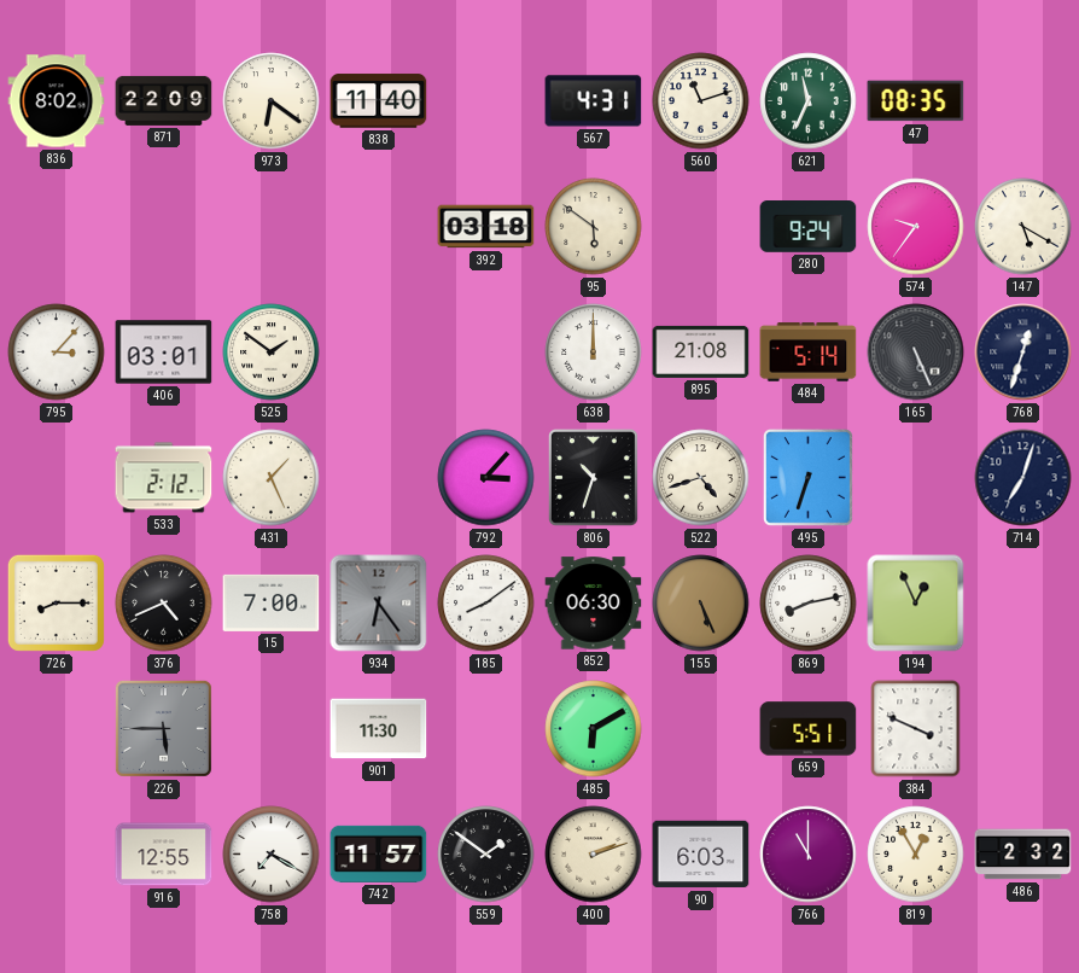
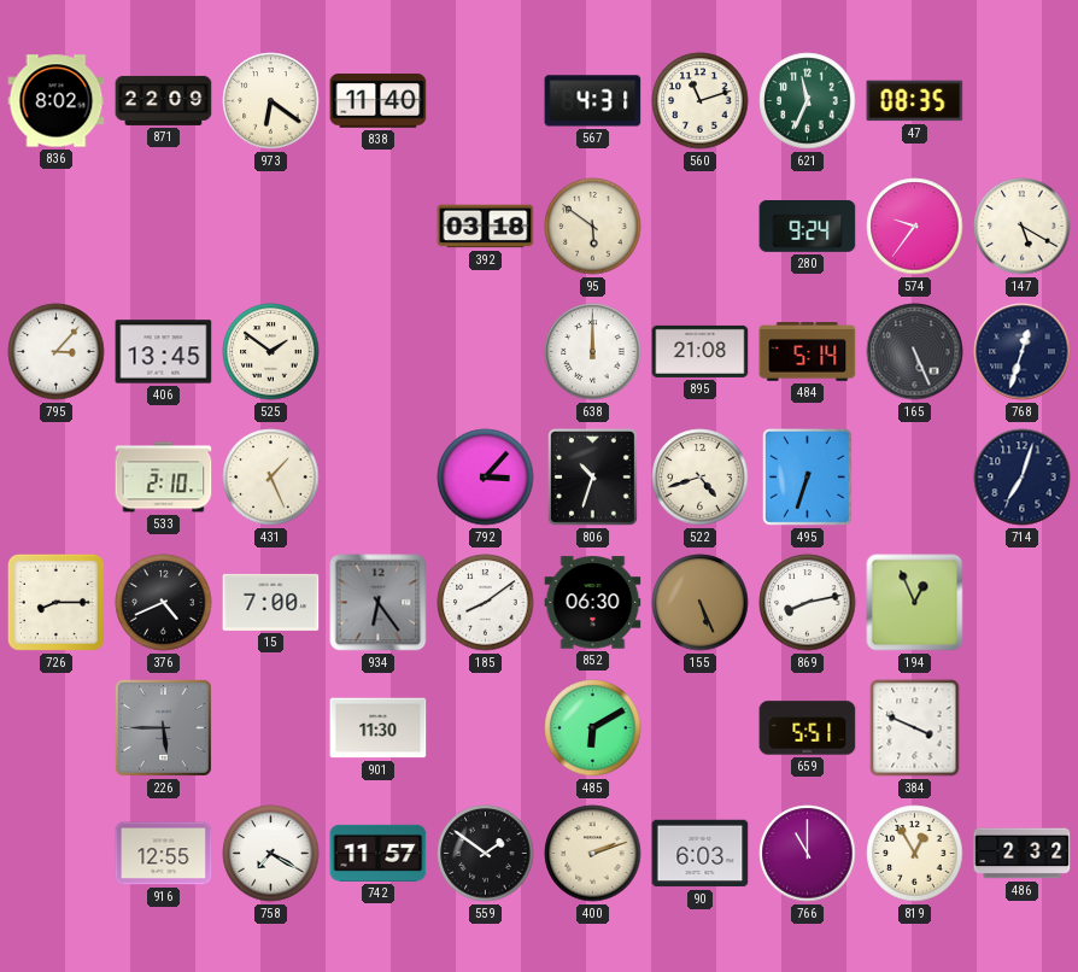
406: 03:01 -> 13:45 (164, 352)
533: 2:12 -> 2:10 (164, 478)
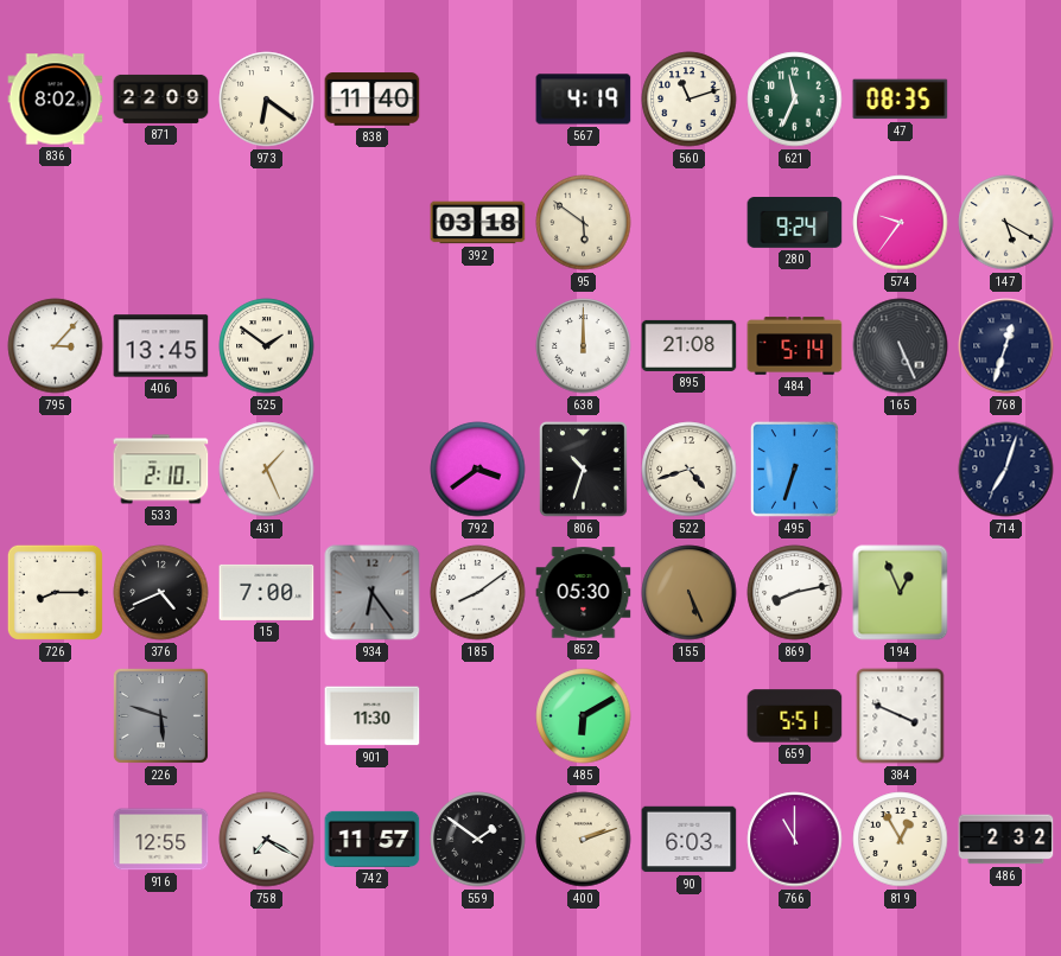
567: 4:31 -> 4:19 (584, 100)
792: 3:07 -> 3:39 (478, 470)
852: 06:30 -> 05:30 (584, 593)
226: 5:45 -> 5:48 (160, 715)
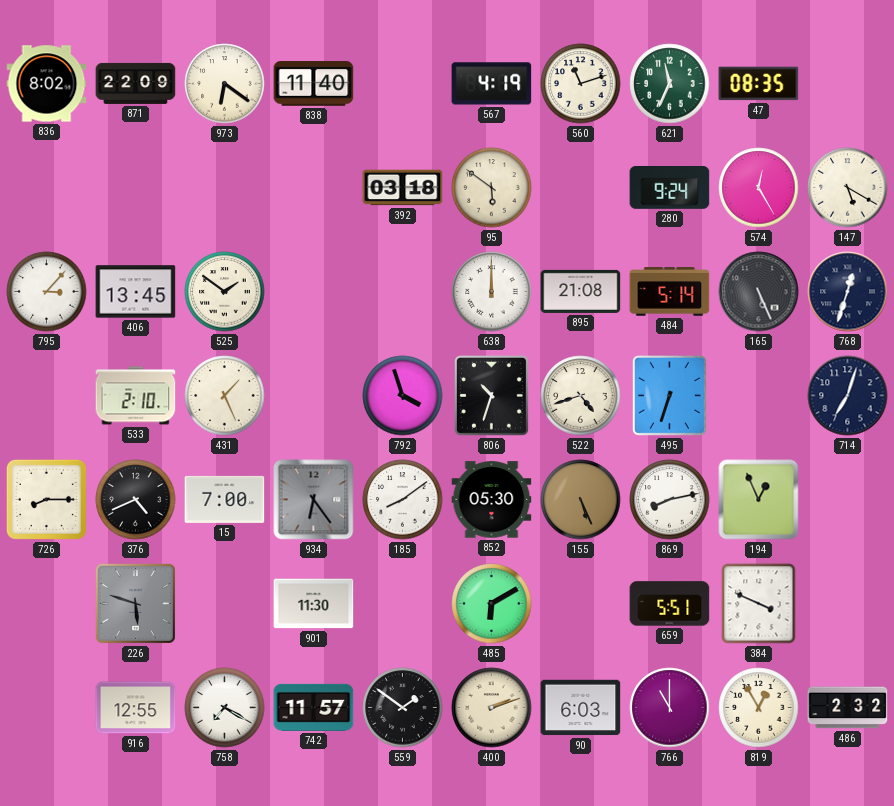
574: 9:36 -> 12:25 (759, 188)
792: 3:39 -> 3:57 (403, 396)
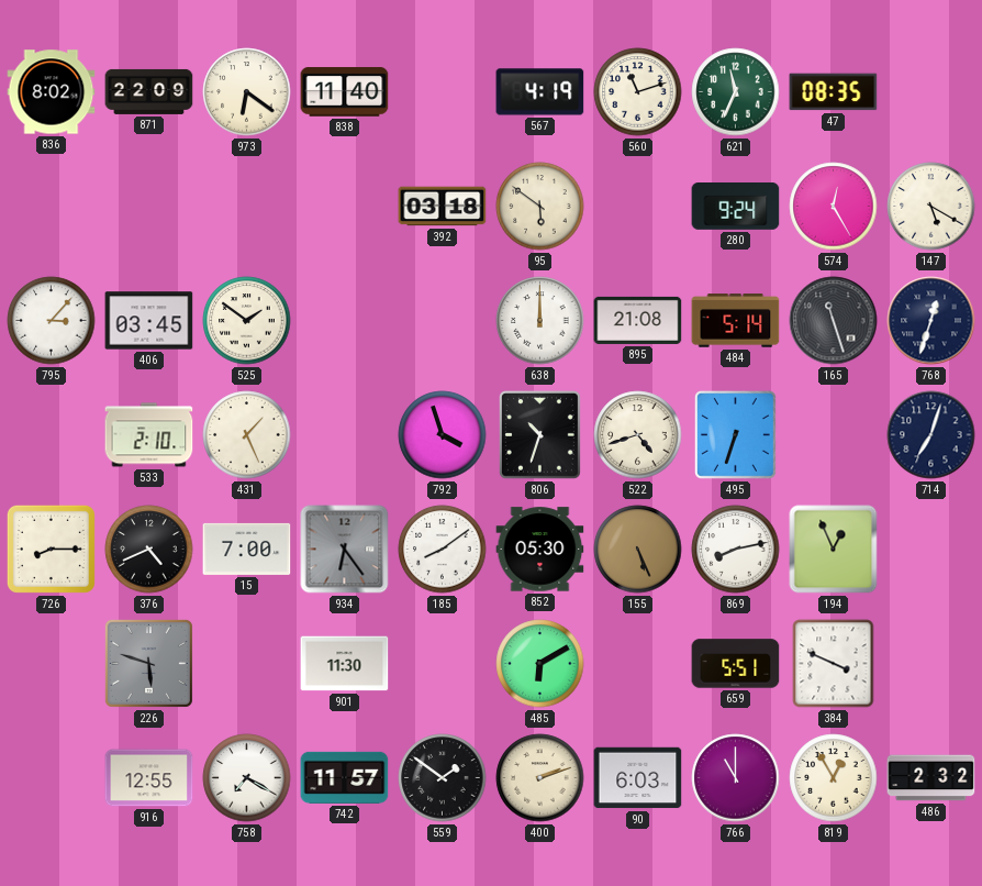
406: 13:45 -> 03:45 (149, 321)
165: 5:26 -> 11:27 (834, 321)
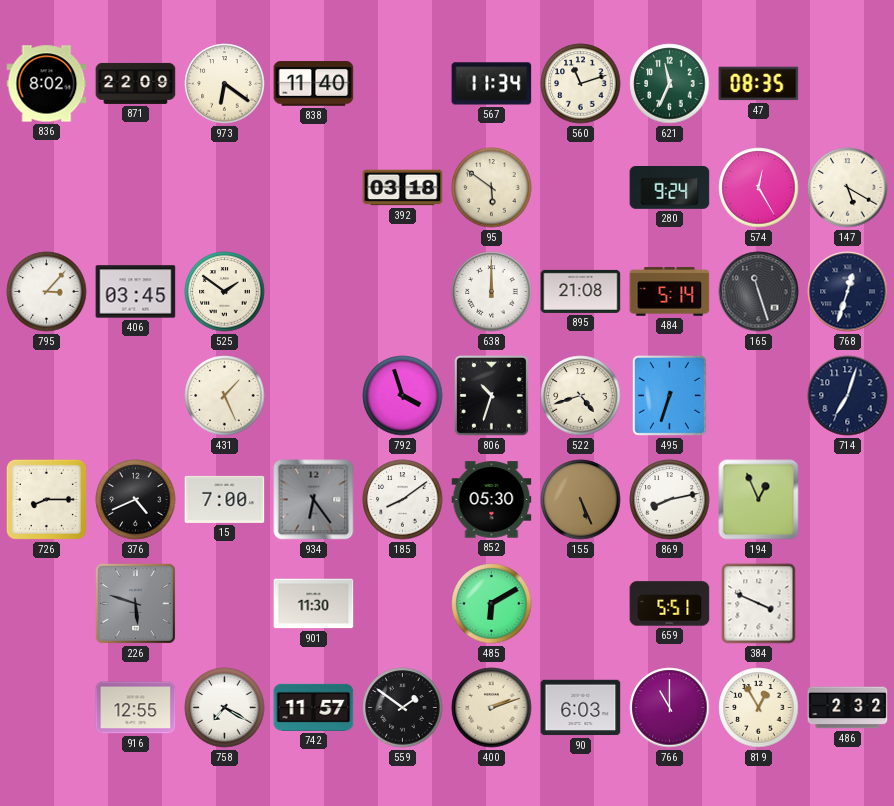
567: 4:19 -> 11:34 (492, 84)
533: 2:10 -> none (149, 435)
